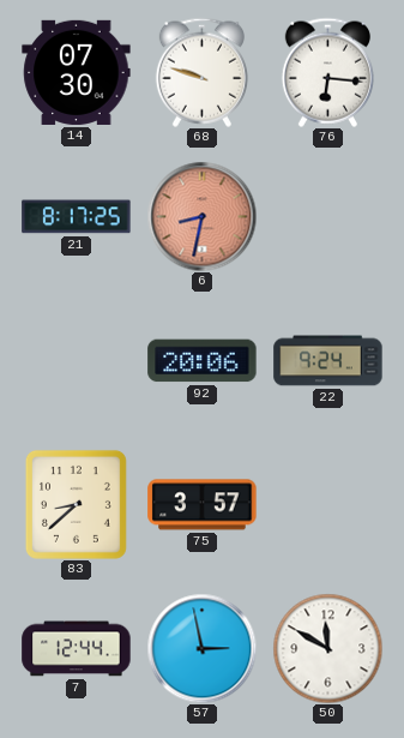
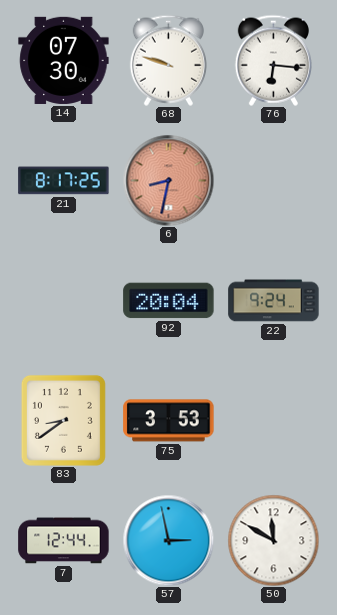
92: 20:06 -> 20:04 (169, 301)
83: 8:38 -> 8:39 (63, 420)
75: 3:57 -> 3:53 (169, 421)
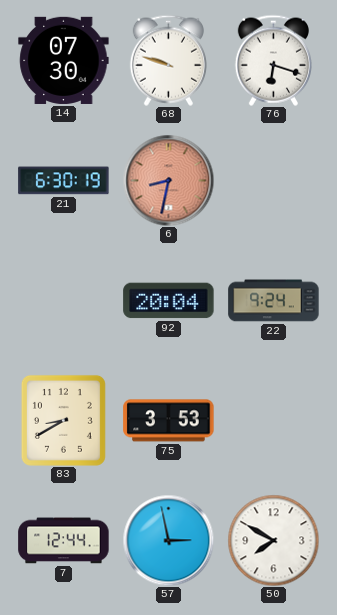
76: 6:16 -> 6:18 (273, 60)
21: 8:17 -> 6:30 (64, 181)
83: 8:39 -> 8:40 (63, 420)
50: 11:50 -> 7:50 (273, 540)
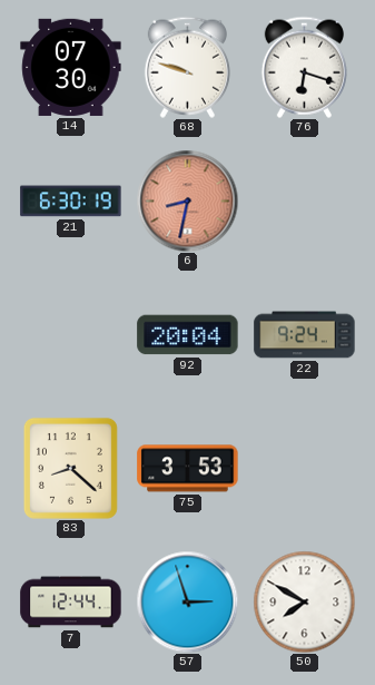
83: 8:40 -> 8:22 (70, 468)
57: 2:58 -> 2:57 (187, 601)
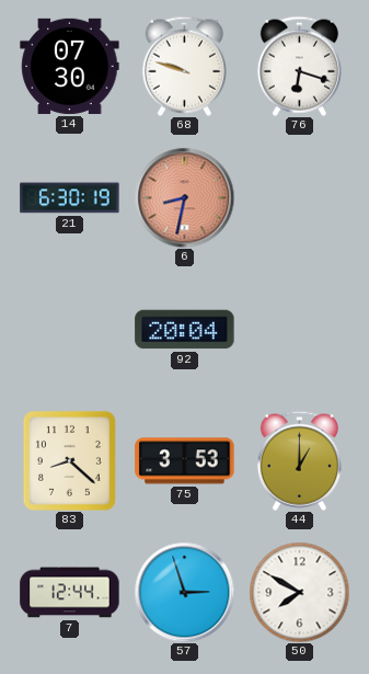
22: 9:24 -> none (305, 335)
44: none -> 1:00 (299, 460)
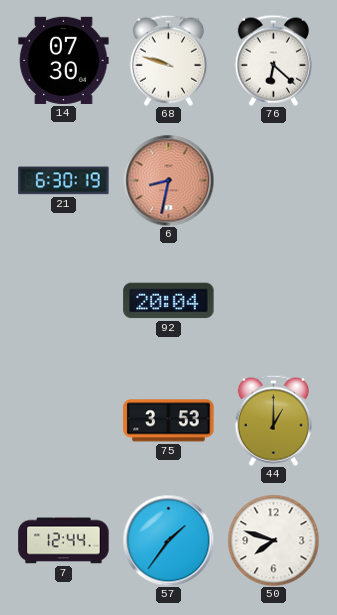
76: 6:18 -> 6:22 (273, 60)
83: 8:22 -> none (69, 460)
57: 2:57 -> 1:36 (168, 540)
50: 7:50 -> 7:48 (273, 540)
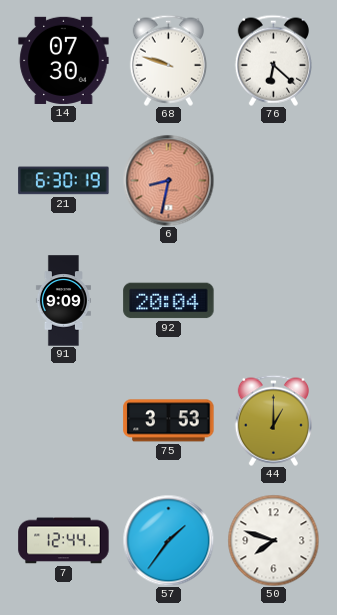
91: none -> 9:09 (63, 301)
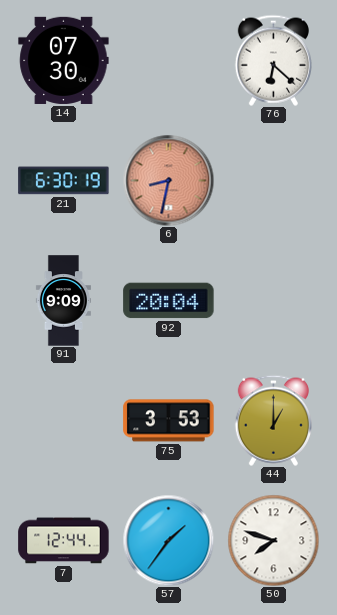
68: 9:48 -> none (168, 60)
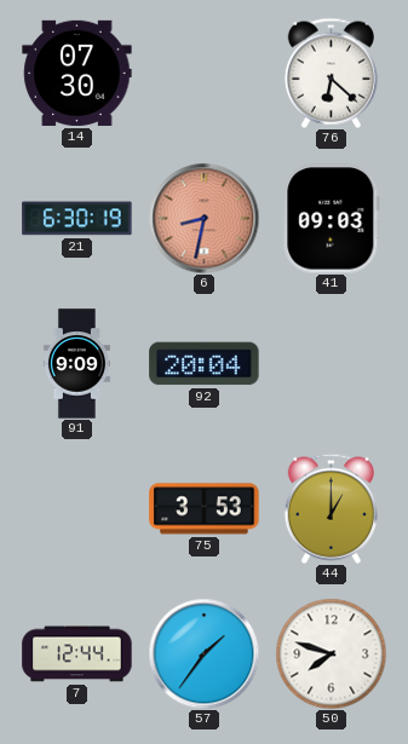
41: none -> 09:03 (332, 219)
